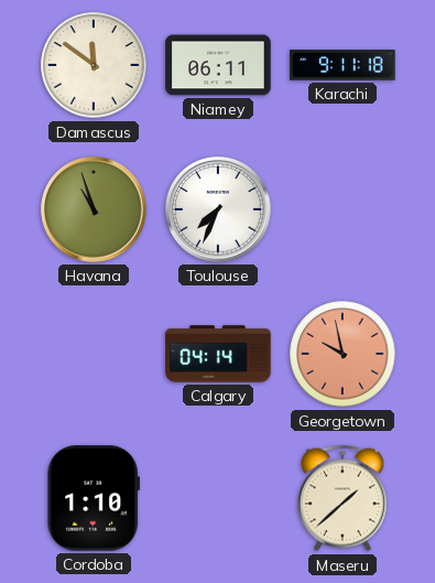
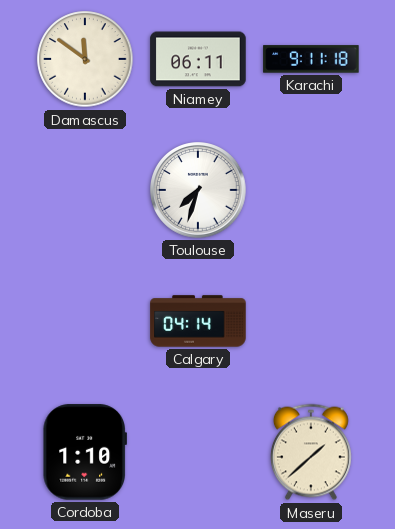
Havana: 10:57 -> none (94, 209)
Toulouse: 7:34 -> 7:33 (198, 190)
Georgetown: 9:58 -> none (342, 354)
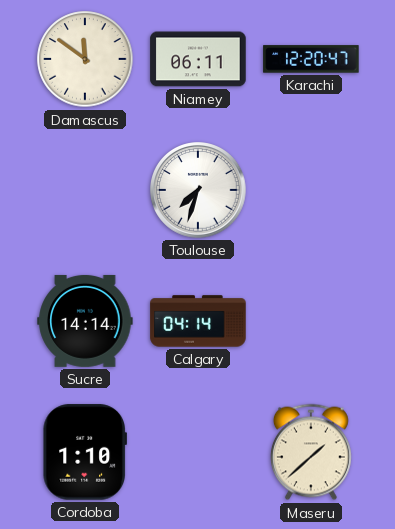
Karachi: 9:11 -> 12:20 (311, 59)
Sucre: none -> 14:14 (85, 321)
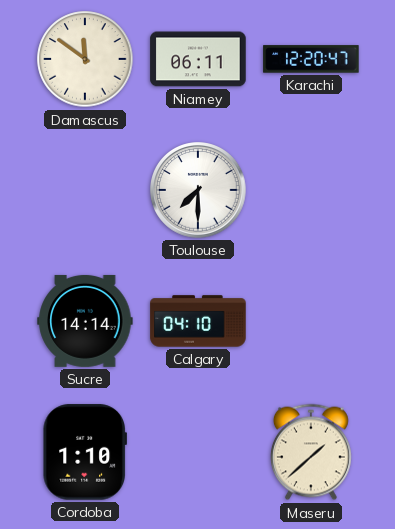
Toulouse: 7:33 -> 7:30 (198, 190)
Calgary: 04:14 -> 04:10 (198, 321)
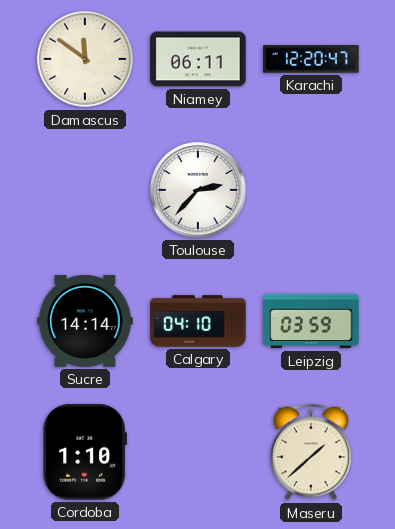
Toulouse: 7:30 -> 2:37 (198, 190)
Leipzig: none -> 03:59 (311, 321)
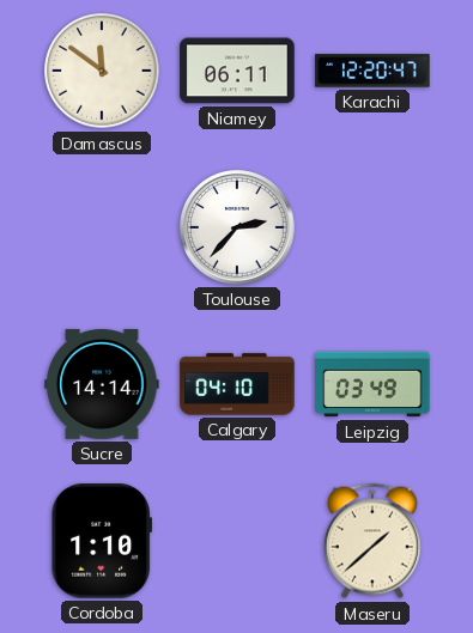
Leipzig: 03:59 -> 03:49 (372, 384)
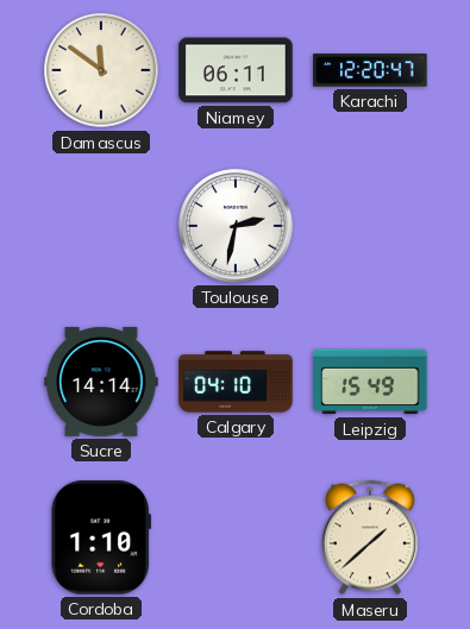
Toulouse: 2:37 -> 2:32 (236, 226)
Leipzig: 03:49 -> 15:49 (370, 382)
